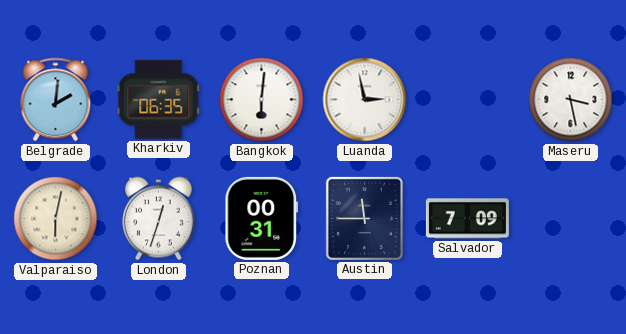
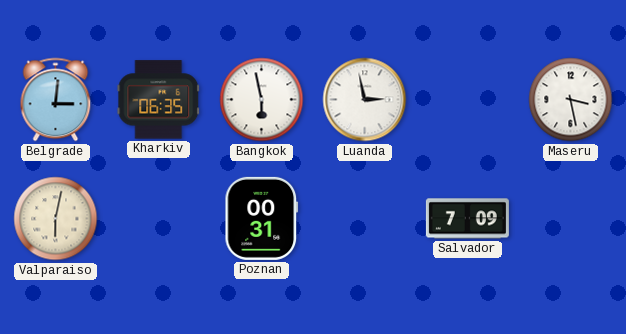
Belgrade: 2:01 -> 3:01 (56, 100)
Bangkok: 6:01 -> 5:58 (262, 100)
London: 12:33 -> none (159, 219)
Austin: 11:45 -> none (364, 218)
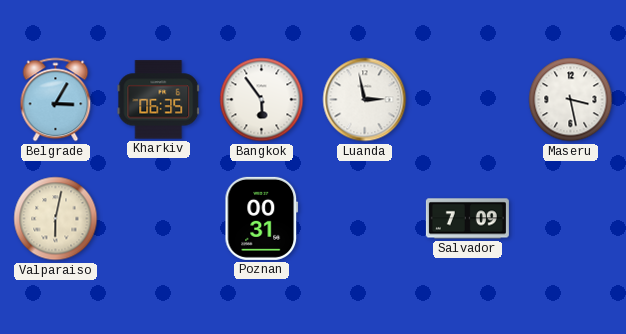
Belgrade: 3:01 -> 3:05 (56, 100)
Bangkok: 5:58 -> 5:54 (262, 100)
